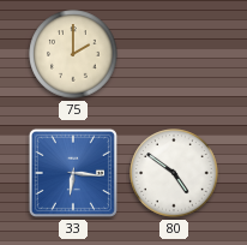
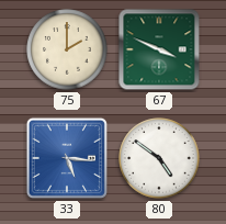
67: none -> 3:49 (159, 49)
33: 6:16 -> 5:16 (67, 158)
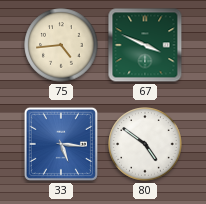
75: 2:00 -> 4:44 (61, 45)
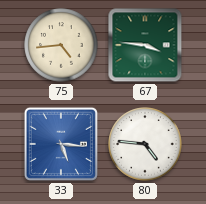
67: 3:49 -> 3:46 (145, 45)
80: 4:51 -> 4:46 (145, 144)
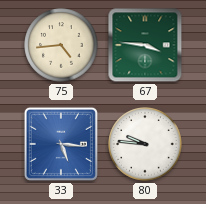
80: 4:46 -> 9:46 (145, 144)
